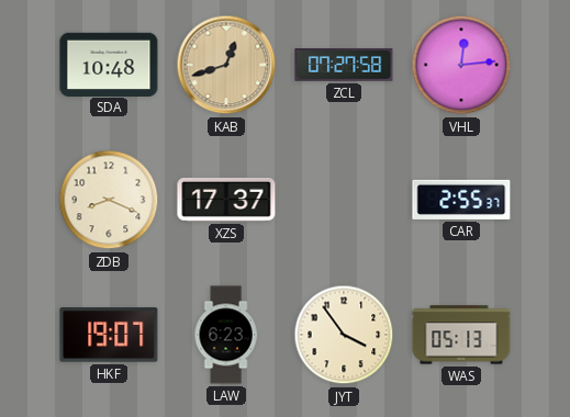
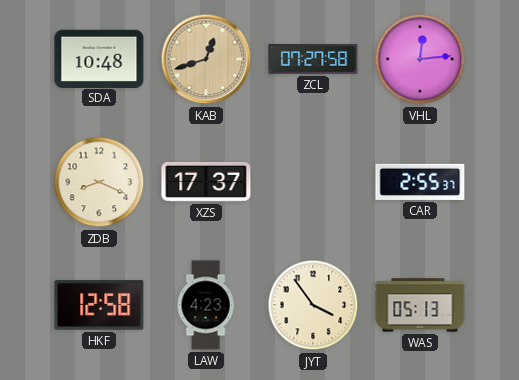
HKF: 19:07 -> 12:58 (99, 305)
LAW: 6:23 -> 4:23 (206, 305)
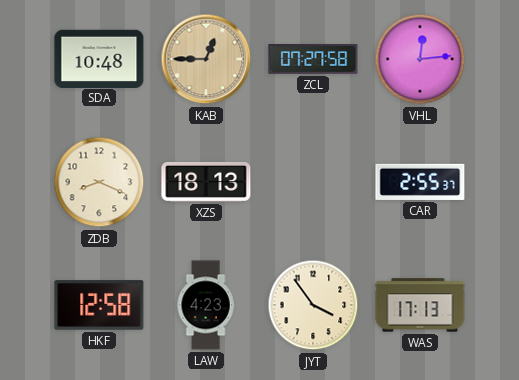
KAB: 12:42 -> 12:45 (206, 59)
XZS: 17:37 -> 18:13 (206, 182)
WAS: 05:13 -> 17:13 (420, 305)
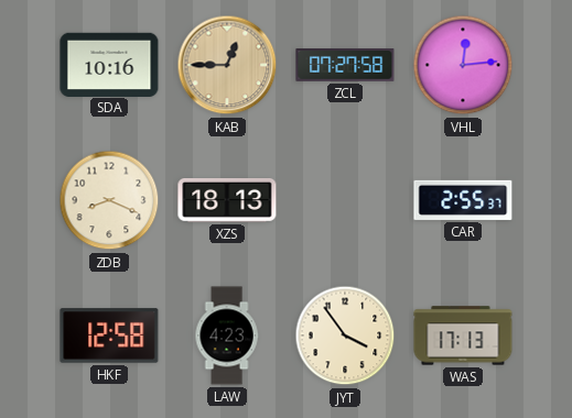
SDA: 10:48 -> 10:16 (109, 64)
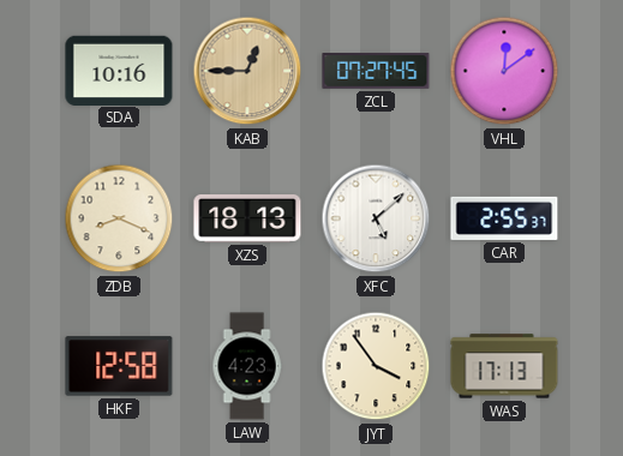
ZCL: 07:27:58 -> 07:27:45 (376, 71)
VHL: 12:14 -> 12:09 (504, 71)
XFC: none -> 5:08 (376, 218)
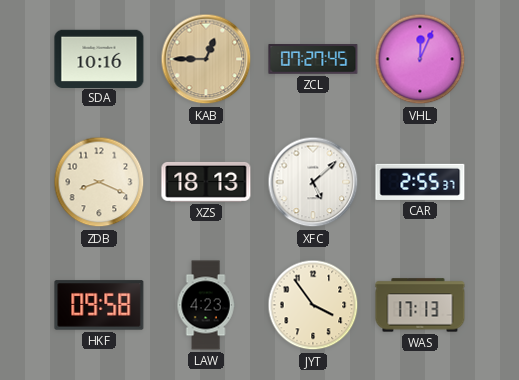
VHL: 12:09 -> 12:04 (420, 59)
HKF: 12:58 -> 09:58 (99, 305)
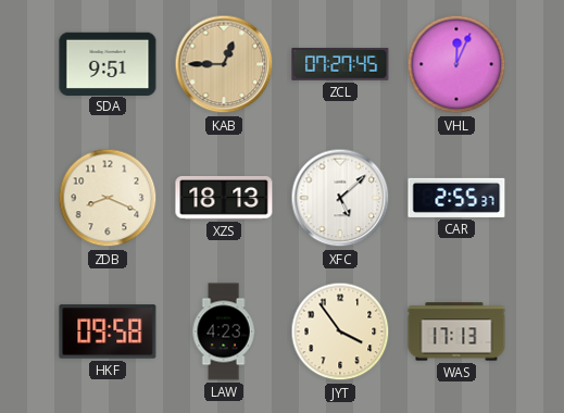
SDA: 10:16 -> 9:51 (108, 63)
